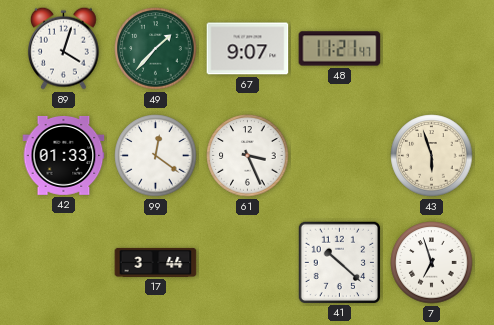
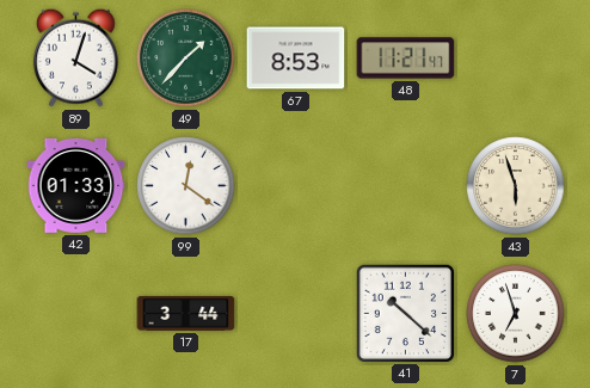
67: 9:07 -> 8:53 (296, 58)
61: 3:26 -> none (248, 156)
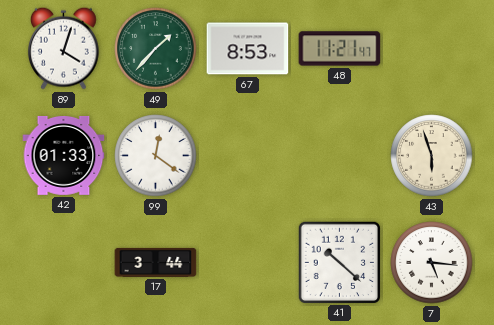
7: 6:57 -> 5:16 (432, 263)
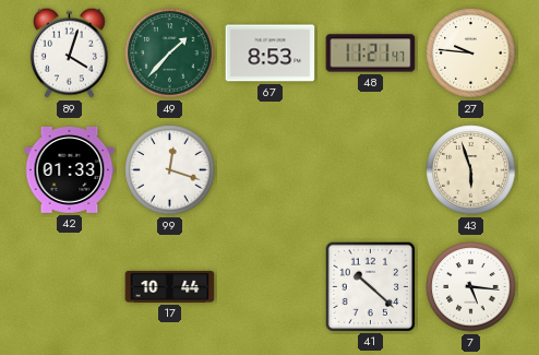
27: none -> 9:46 (471, 54)
99: 12:21 -> 12:18 (170, 170)
17: 3:44 -> 10:44 (170, 286)
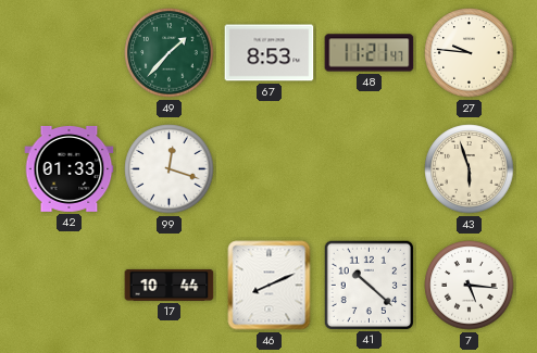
89: 4:03 -> none (69, 52)
46: none -> 8:11 (270, 286)
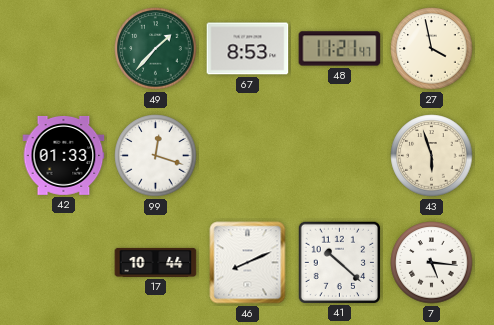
27: 9:46 -> 3:58 (432, 49)
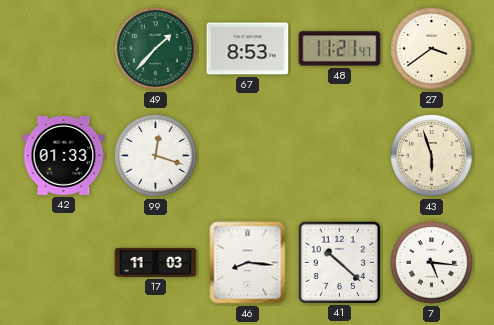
27: 3:58 -> 3:39 (432, 49)
17: 10:44 -> 11:03 (156, 262)
46: 8:11 -> 8:16 (248, 263)
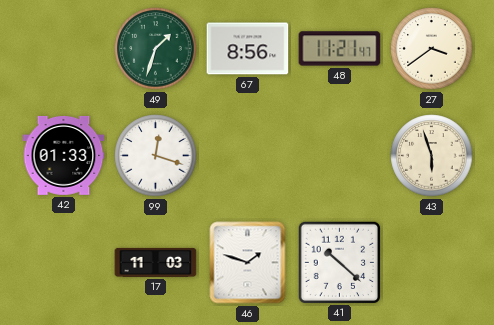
49: 1:37 -> 1:33 (156, 49)
67: 8:53 -> 8:56 (248, 49)
46: 8:16 -> 1:48 (248, 263)
7: 5:16 -> none (432, 263)
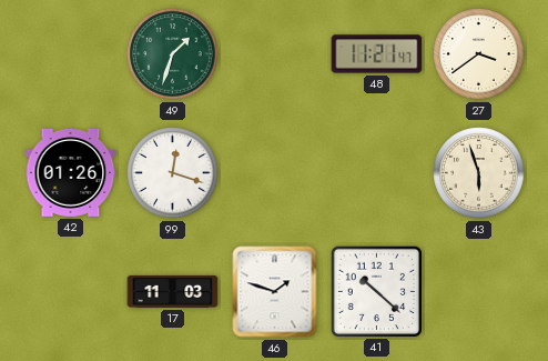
67: 8:56 -> none (248, 49)
42: 01:33 -> 01:26 (71, 172)
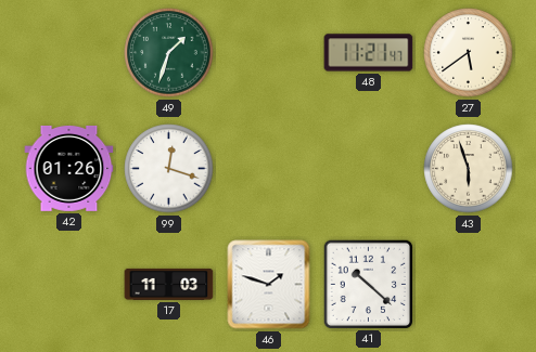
27: 3:39 -> 5:39 (469, 53)
